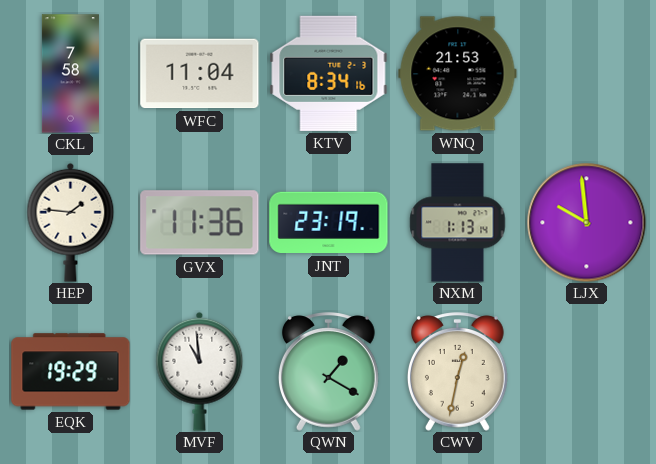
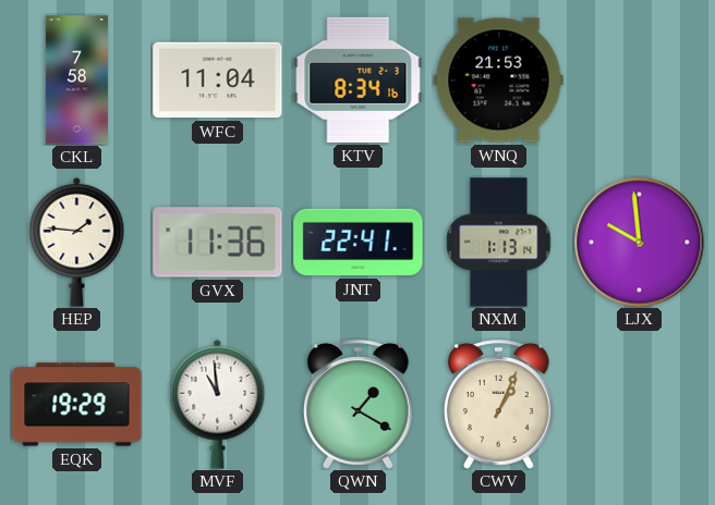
JNT: 23:19 -> 22:41 (359, 243)
CWV: 12:32 -> 1:04 (498, 405)
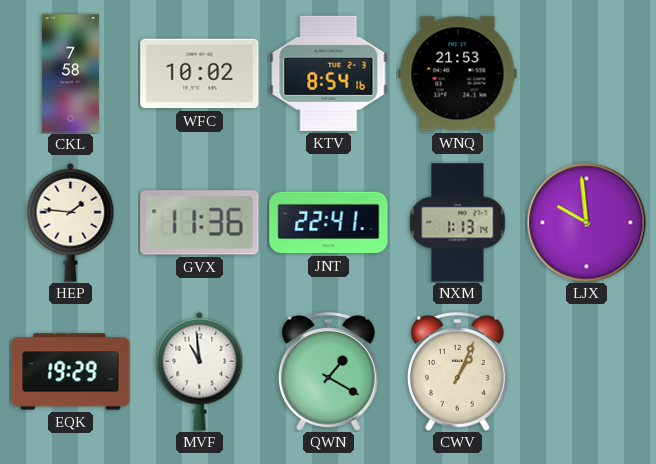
WFC: 11:04 -> 10:02 (200, 74)
KTV: 8:34 -> 8:54 (329, 73)
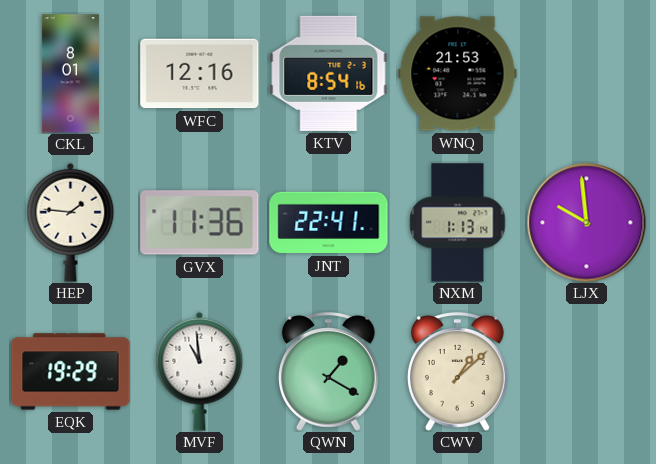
CKL: 7:58 -> 8:01 (70, 74)
WFC: 10:02 -> 12:16 (200, 74)
CWV: 1:04 -> 1:08 (457, 372)
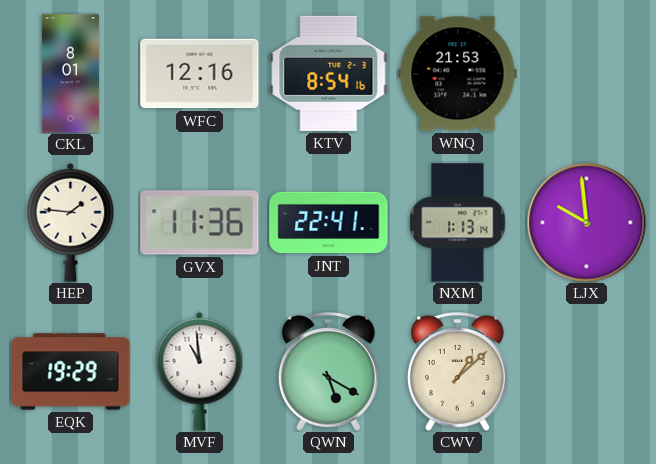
QWN: 1:20 -> 5:20 (328, 372)
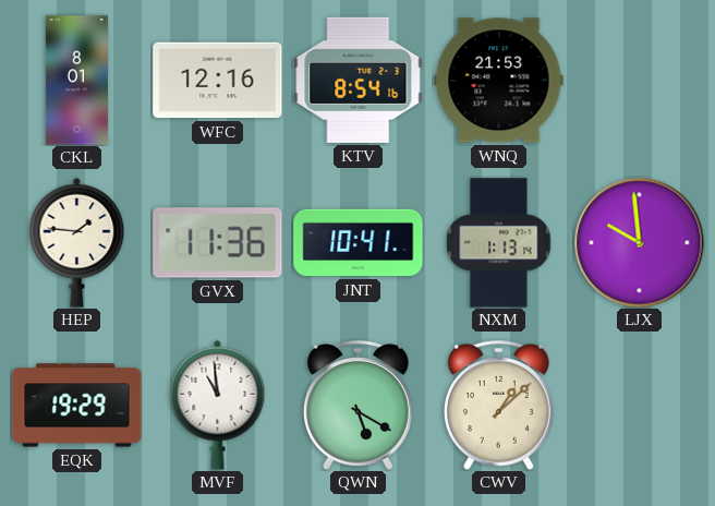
JNT: 22:41 -> 10:41 (359, 243)
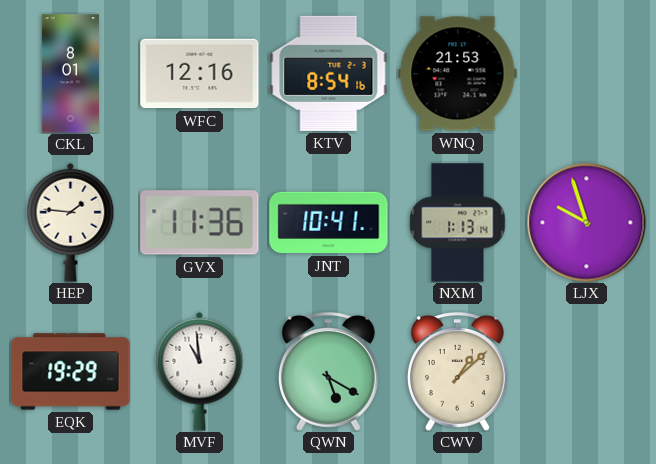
LJX: 9:59 -> 9:57 (587, 223)
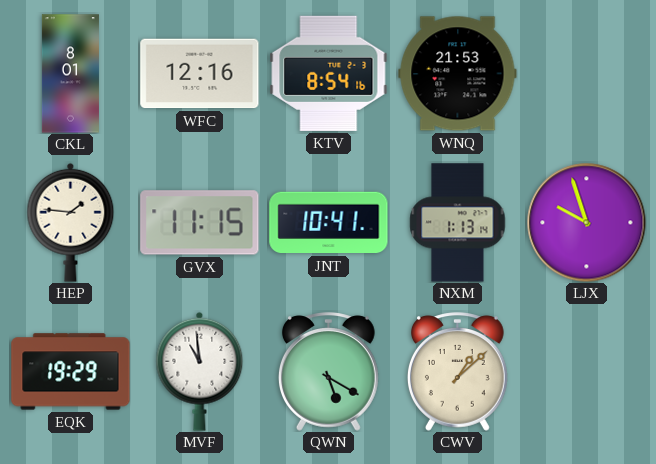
GVX: 11:36 -> 11:15 (200, 223)
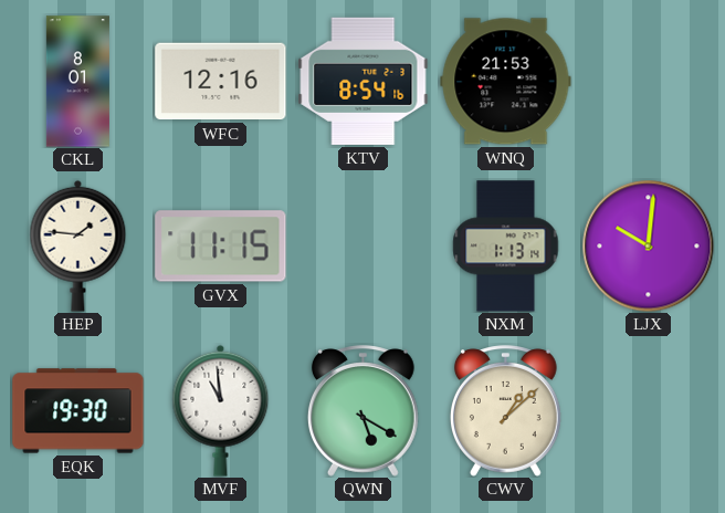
JNT: 10:41 -> none (329, 223)
LJX: 9:57 -> 10:01 (649, 247)
EQK: 19:29 -> 19:30 (78, 411)
